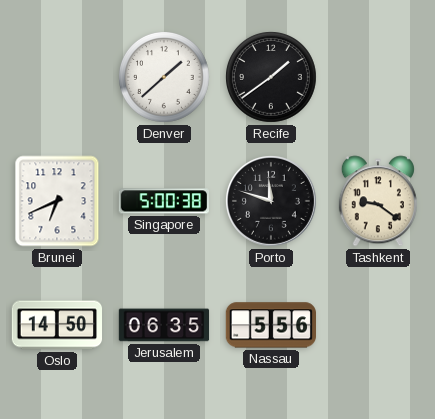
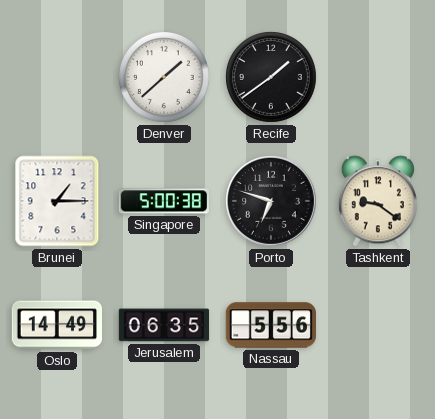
Brunei: 6:41 -> 1:15 (57, 201)
Porto: 11:48 -> 6:48 (271, 201)
Oslo: 14:50 -> 14:49 (57, 325)
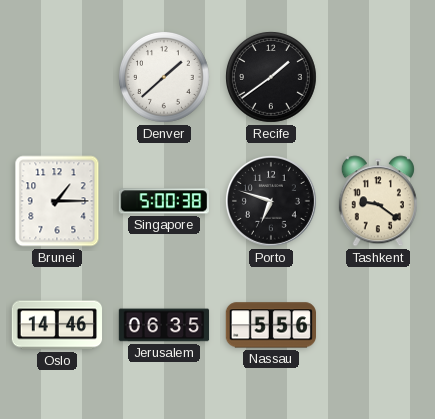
Oslo: 14:49 -> 14:46 (57, 325)
